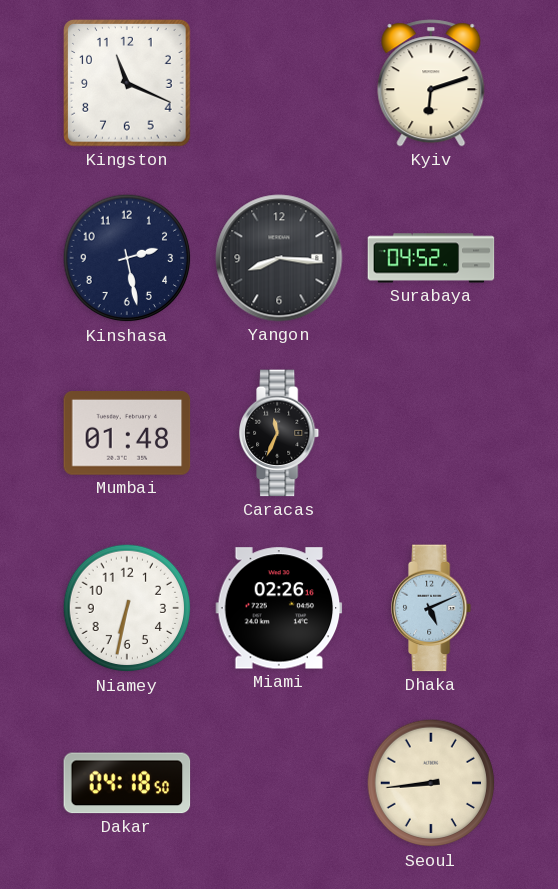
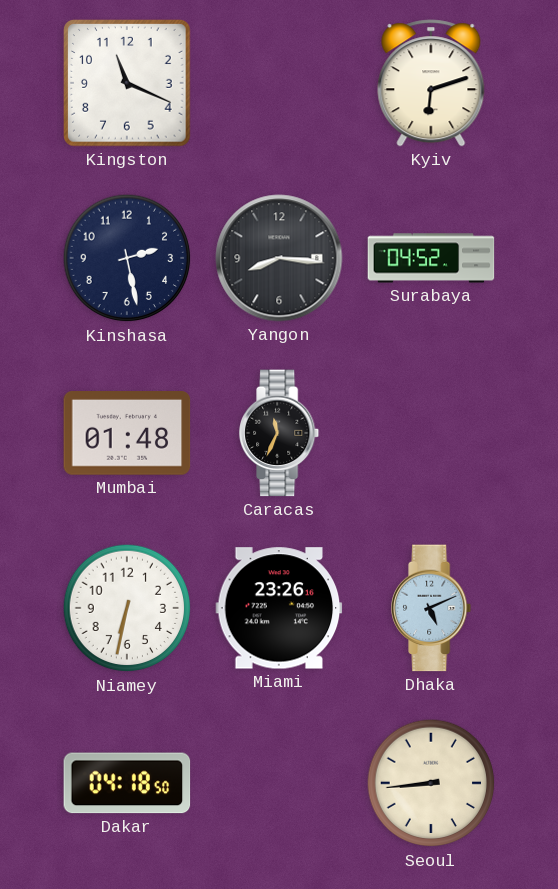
Miami: 02:26 -> 23:26 (279, 608)
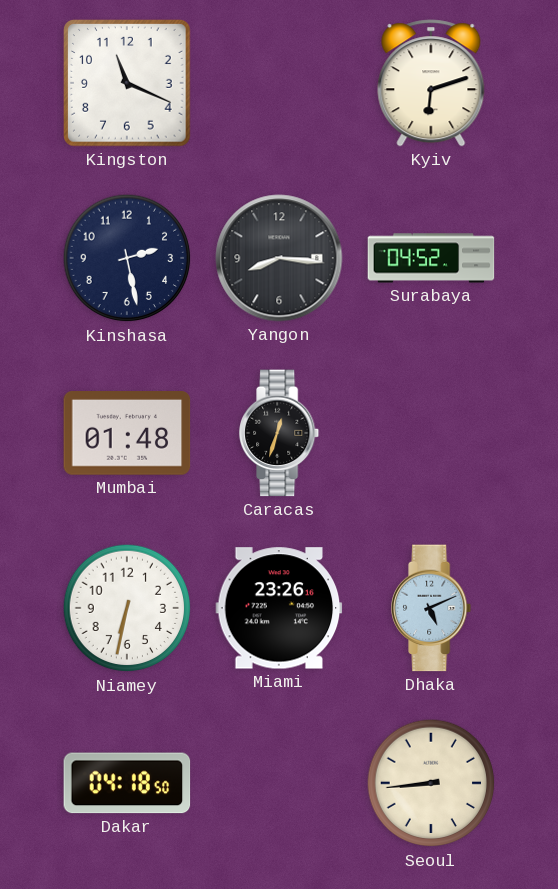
Caracas: 11:34 -> 12:33 (280, 433)
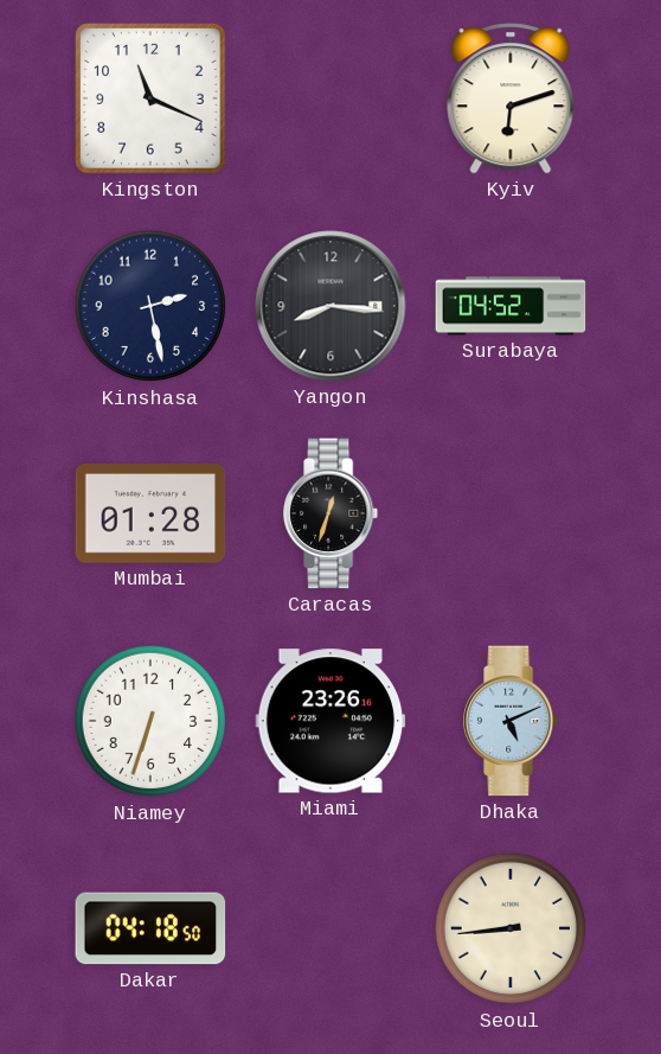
Mumbai: 01:48 -> 01:28 (150, 515)
Niamey: 6:32 -> 6:33 (150, 721)
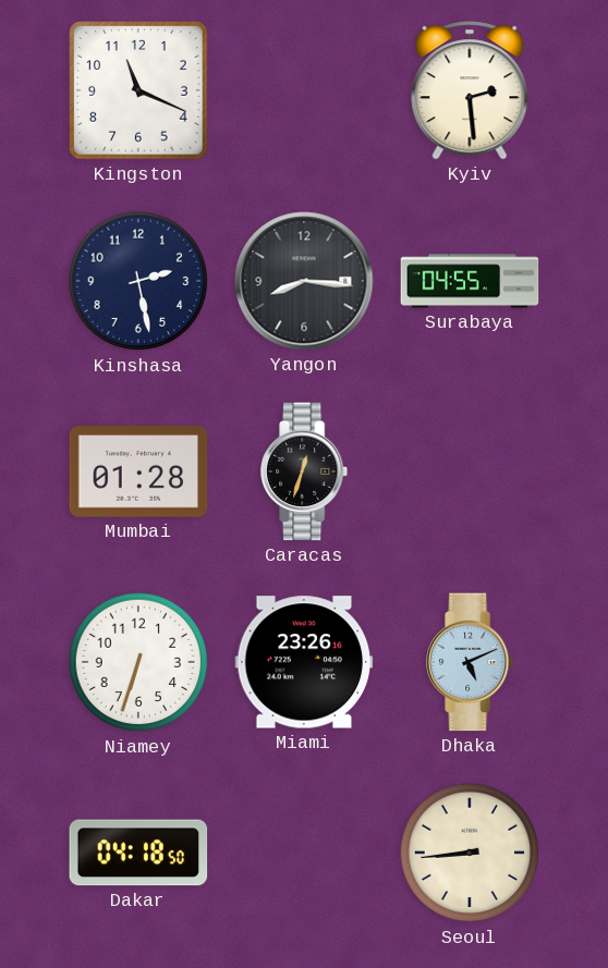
Kyiv: 6:12 -> 2:29 (470, 90)
Surabaya: 04:52 -> 04:55 (470, 281)
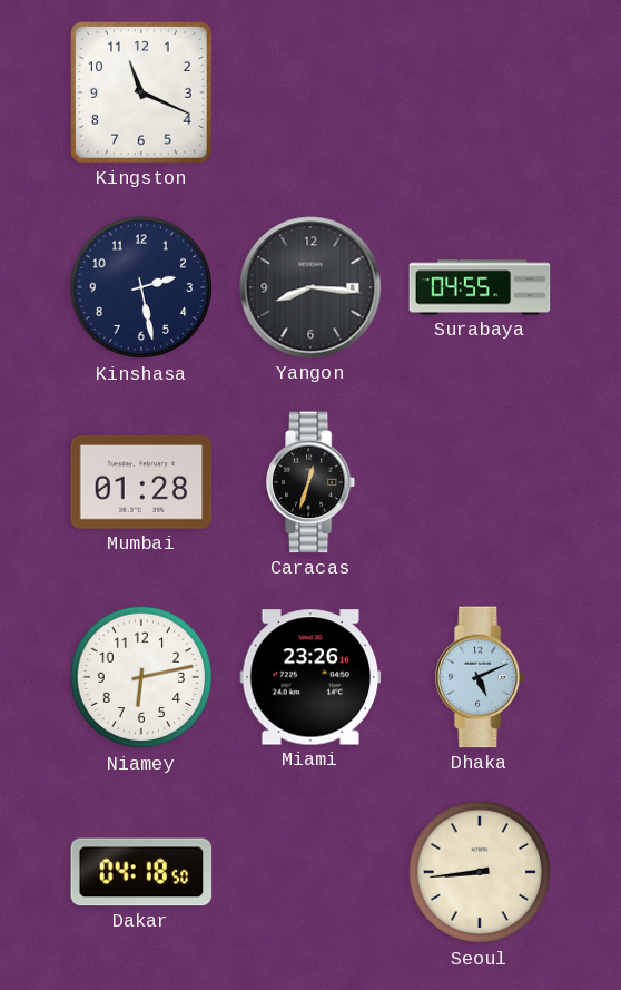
Kyiv: 2:29 -> none (470, 90)
Niamey: 6:33 -> 6:13 (141, 677)
